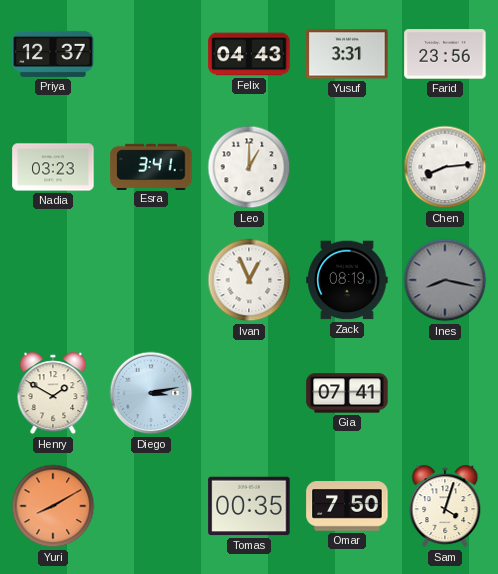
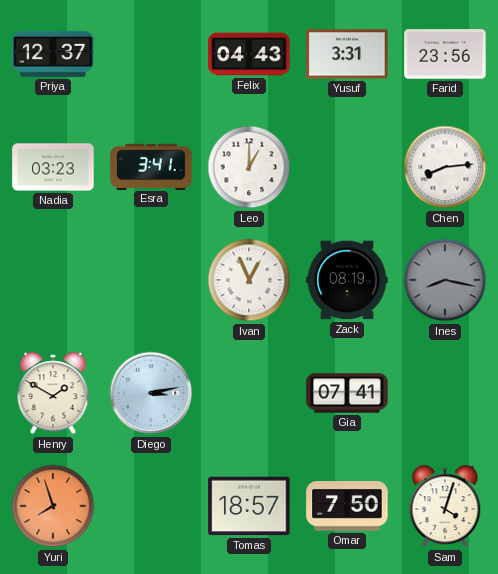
Yuri: 8:10 -> 7:57 (53, 506)
Tomas: 00:35 -> 18:57 (249, 506)
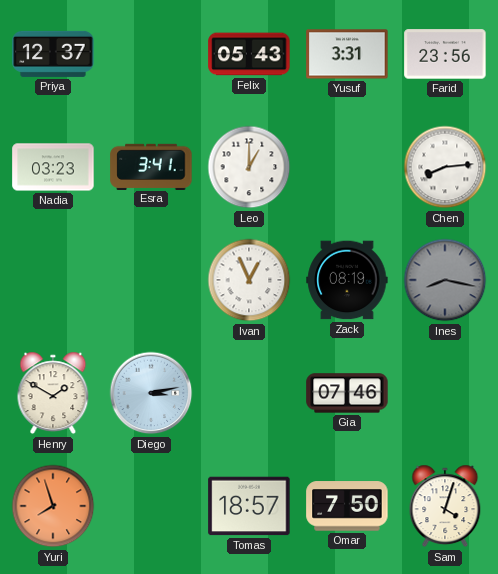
Felix: 04:43 -> 05:43 (249, 54)
Gia: 07:41 -> 07:46 (347, 393)
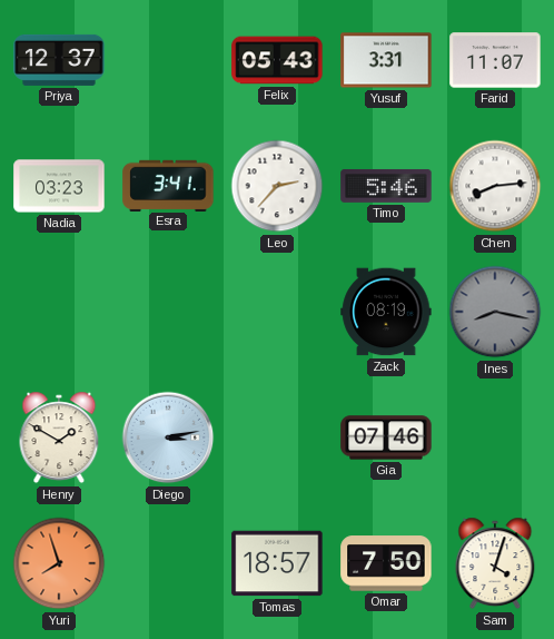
Farid: 23:56 -> 11:07 (495, 60)
Leo: 1:00 -> 2:37 (277, 186)
Timo: none -> 5:46 (386, 186)
Ivan: 12:56 -> none (249, 280)
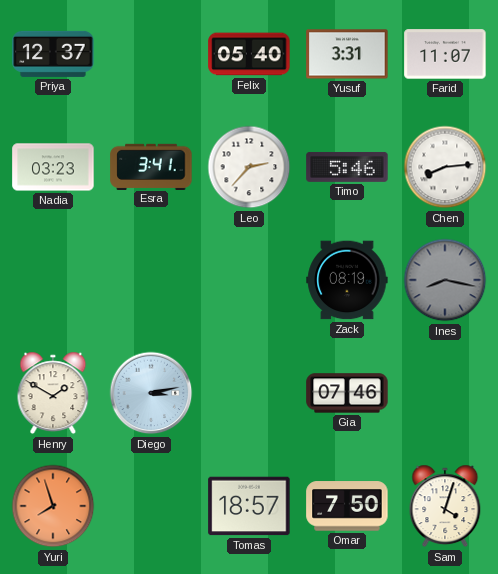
Felix: 05:43 -> 05:40 (249, 54)
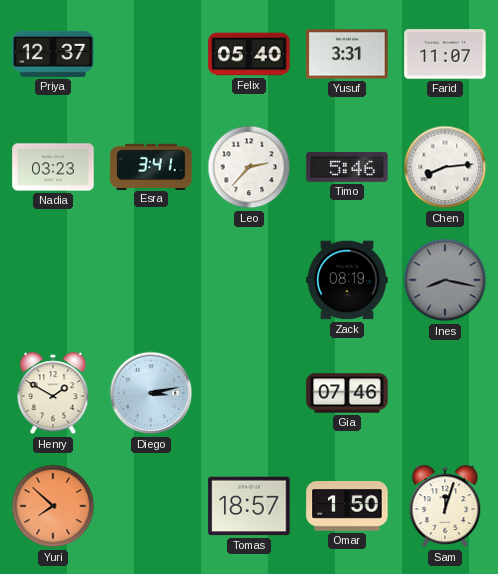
Yuri: 7:57 -> 7:52 (53, 506)
Omar: 7:50 -> 1:50 (347, 506)
Sam: 4:03 -> 12:03 (445, 506)
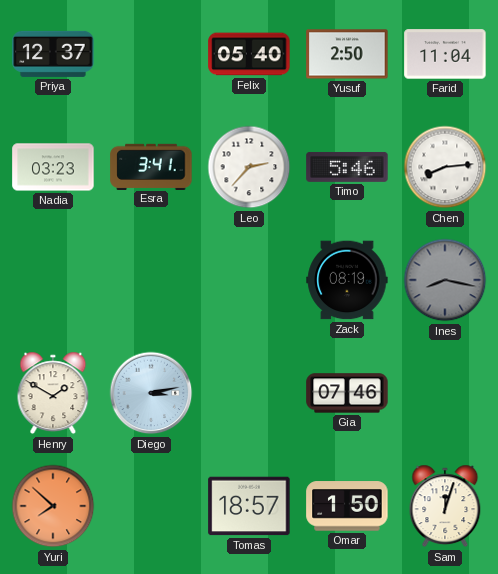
Yusuf: 3:31 -> 2:50 (347, 54)
Farid: 11:07 -> 11:04 (445, 54)
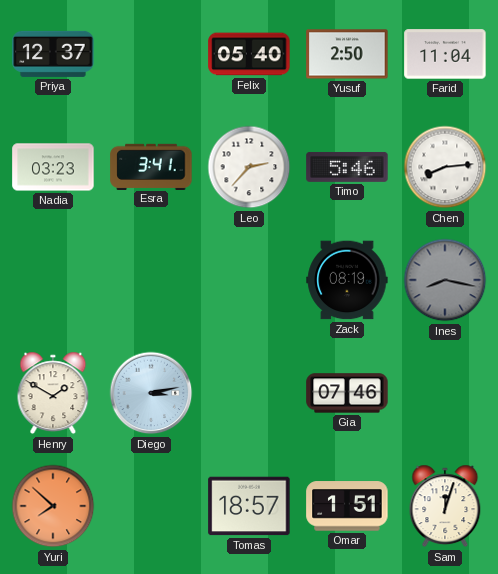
Omar: 1:50 -> 1:51 (347, 506)
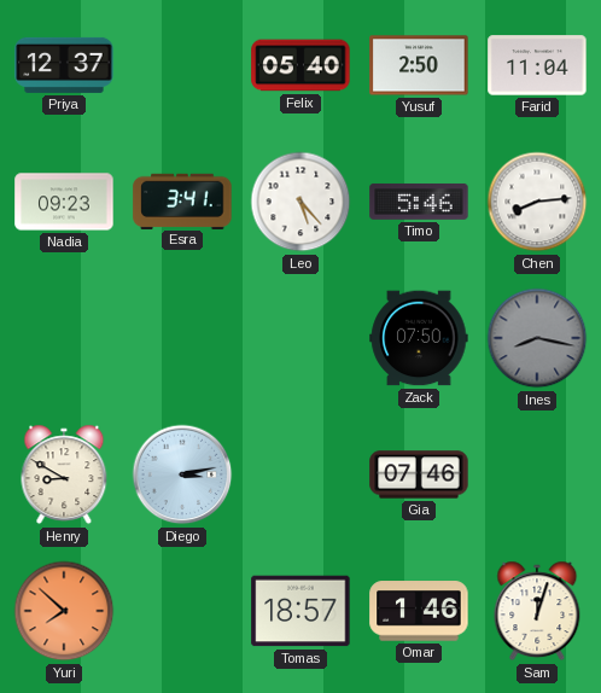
Nadia: 03:23 -> 09:23 (64, 202)
Leo: 2:37 -> 5:23 (300, 202)
Zack: 08:19 -> 07:50 (419, 338)
Henry: 1:50 -> 8:50 (64, 474)
Omar: 1:51 -> 1:46 (419, 611)
